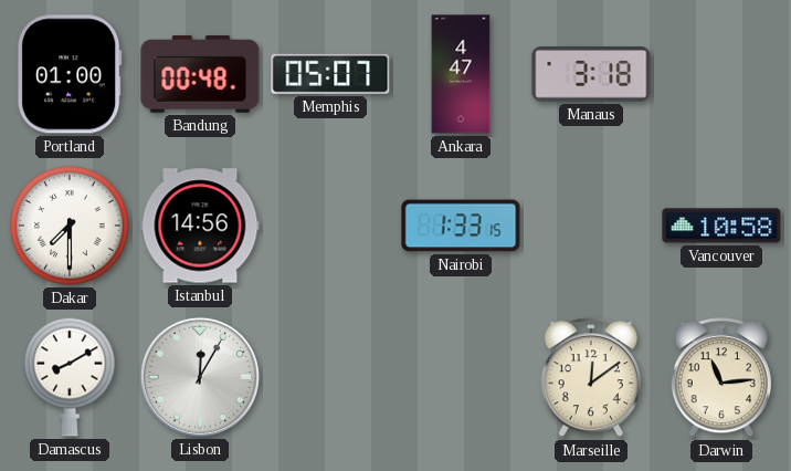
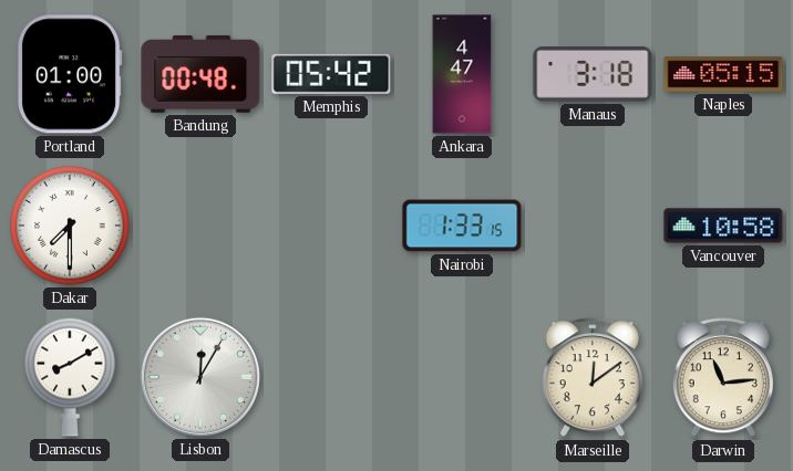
Memphis: 05:07 -> 05:42 (331, 74)
Naples: none -> 05:15 (723, 74)
Istanbul: 14:56 -> none (200, 226)
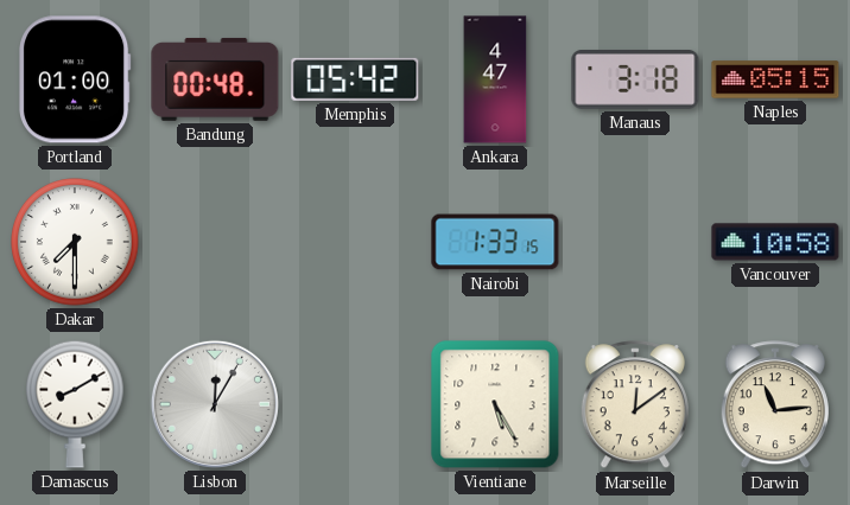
Vientiane: none -> 5:25 (495, 404)
